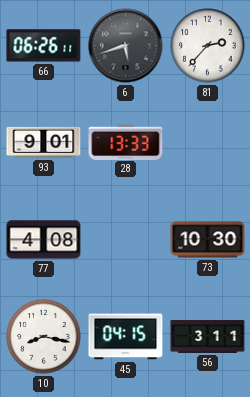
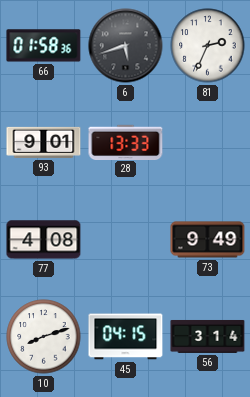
66: 06:26 -> 01:58 (44, 46)
81: 2:37 -> 2:34 (208, 46)
73: 10:30 -> 9:49 (208, 240)
10: 8:17 -> 8:12 (44, 337)
56: 3:11 -> 3:14 (208, 336)
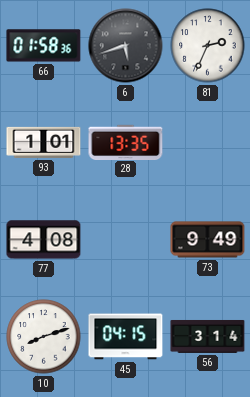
93: 9:01 -> 1:01 (44, 142)
28: 13:33 -> 13:35 (126, 142)
